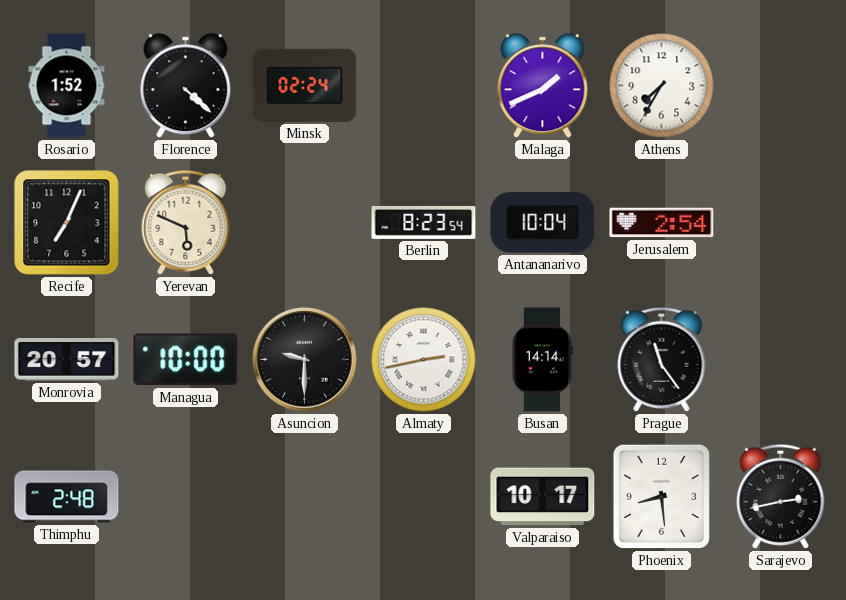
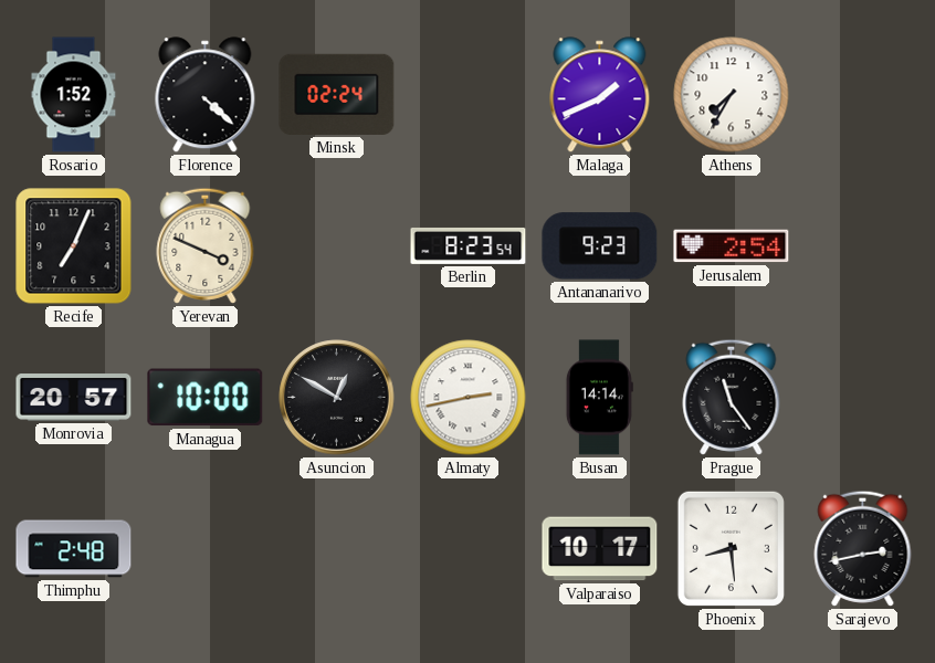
Yerevan: 5:49 -> 3:49 (206, 245)
Antananarivo: 10:04 -> 9:23 (600, 246)
Asuncion: 9:30 -> 12:50 (337, 398)
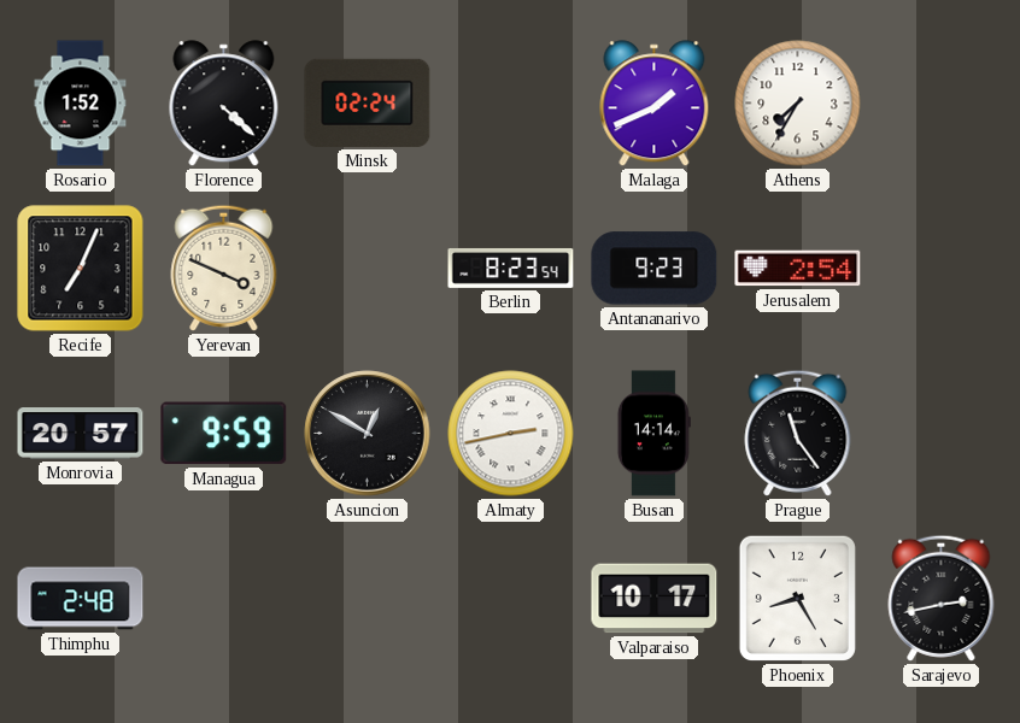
Managua: 10:00 -> 9:59 (224, 434)
Phoenix: 8:29 -> 8:25 (797, 598)
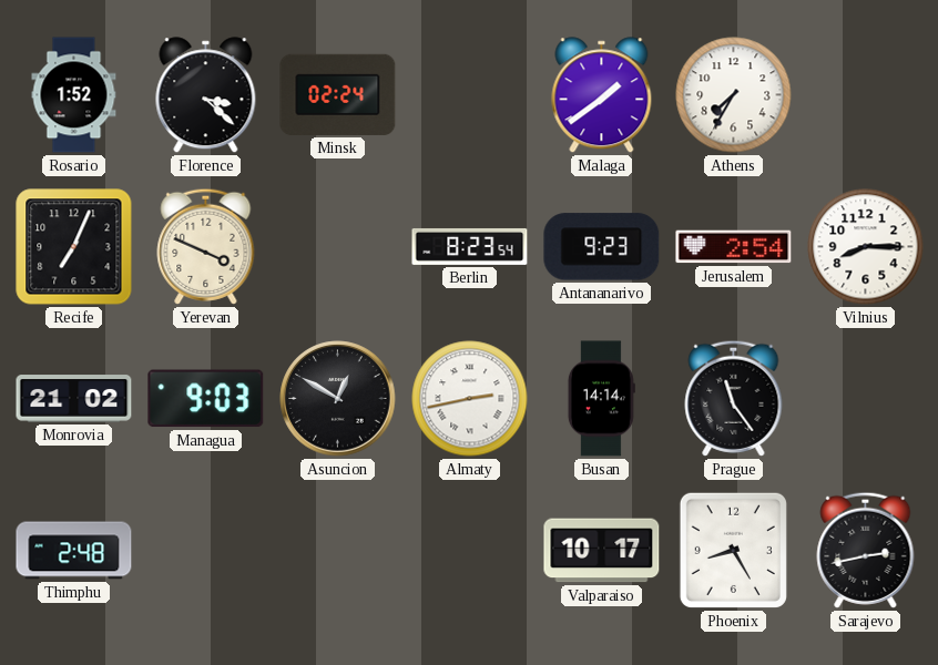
Florence: 4:22 -> 3:22 (206, 95)
Malaga: 1:41 -> 1:39 (602, 95)
Vilnius: none -> 8:15 (866, 247)
Monrovia: 20:57 -> 21:02 (74, 399)
Managua: 9:59 -> 9:03 (206, 399)
